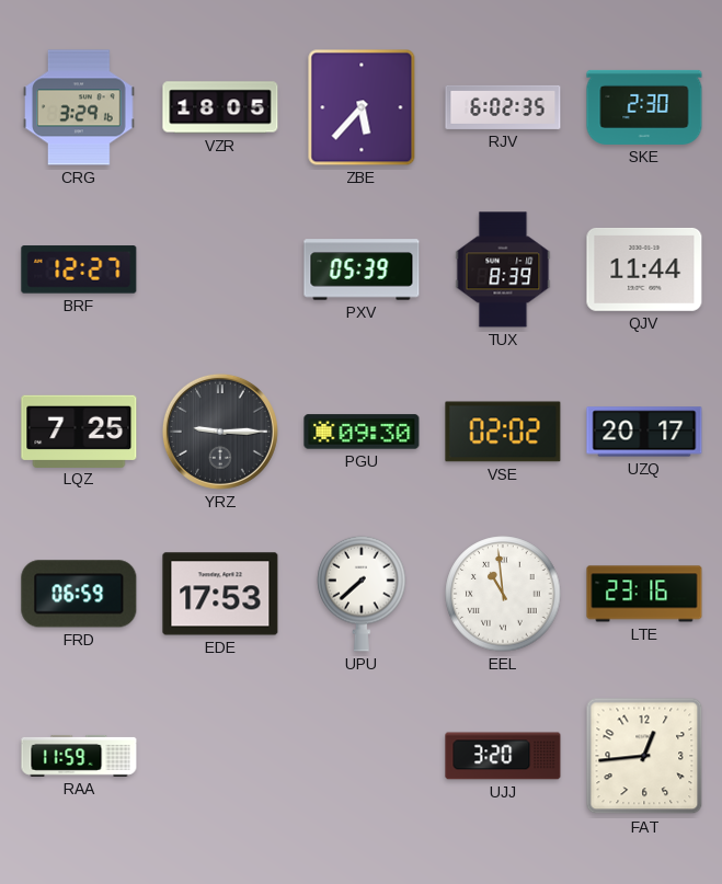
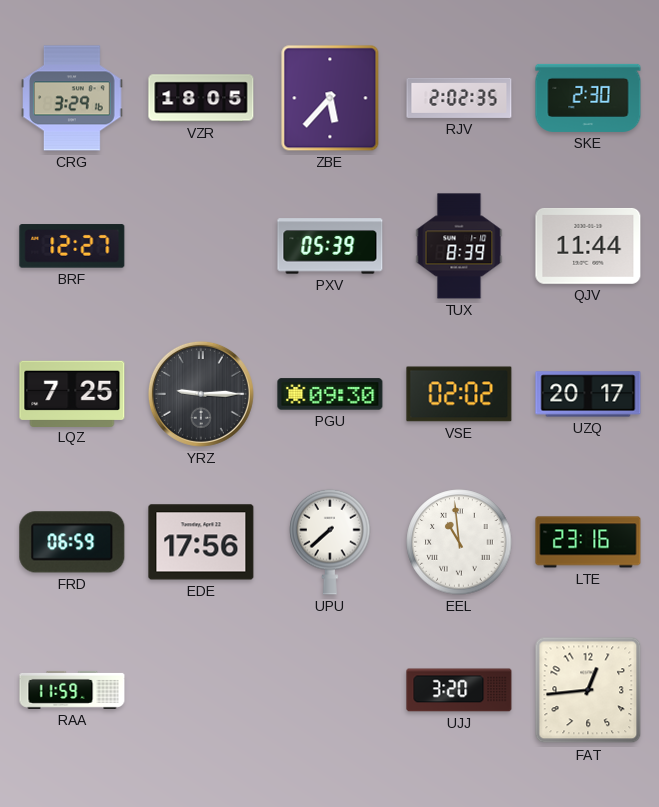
RJV: 6:02 -> 2:02 (459, 98)
EDE: 17:53 -> 17:56 (201, 542)
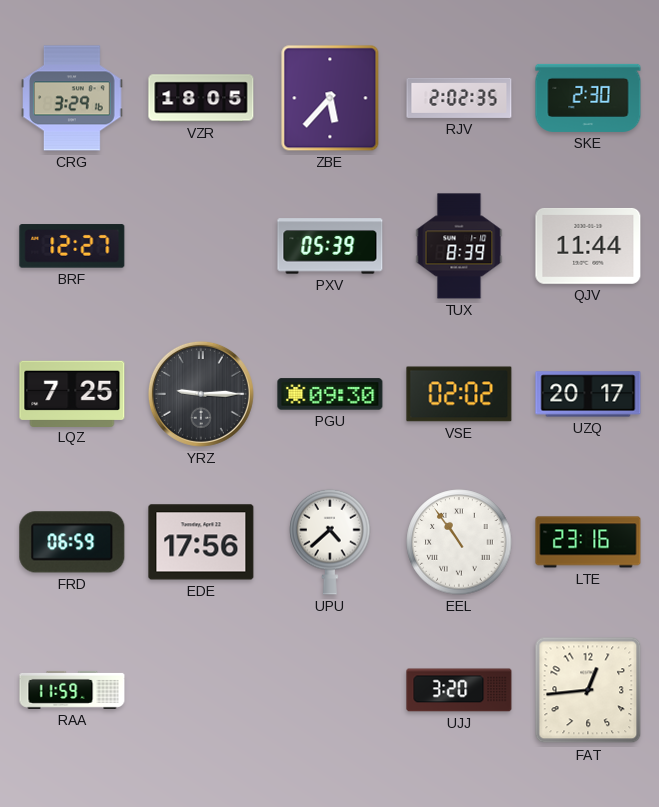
UPU: 7:38 -> 4:38 (330, 542)
EEL: 10:59 -> 10:54 (459, 542)
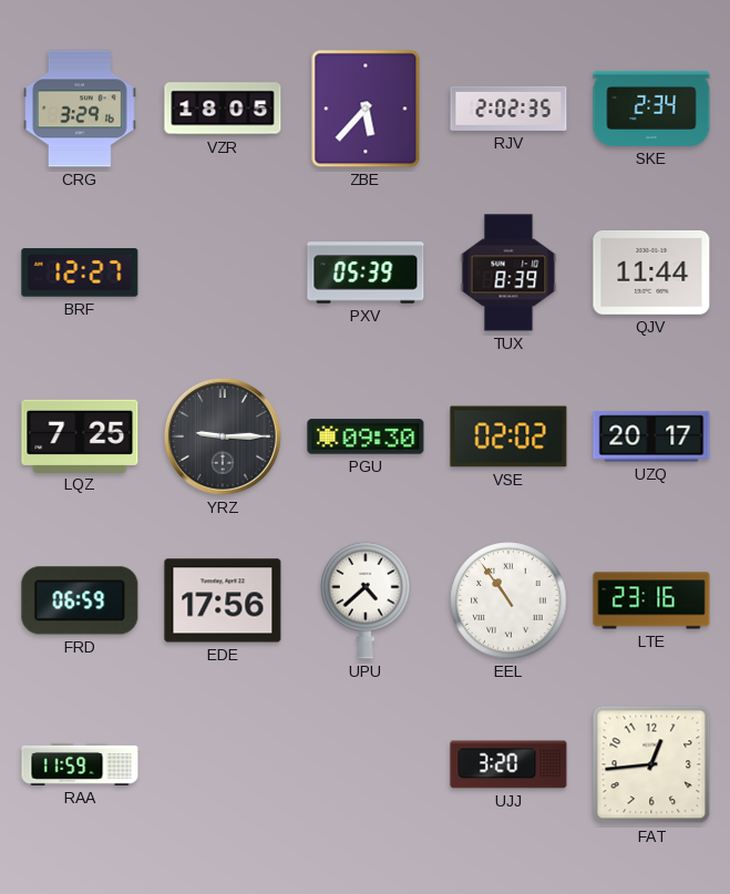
SKE: 2:30 -> 2:34 (651, 109)
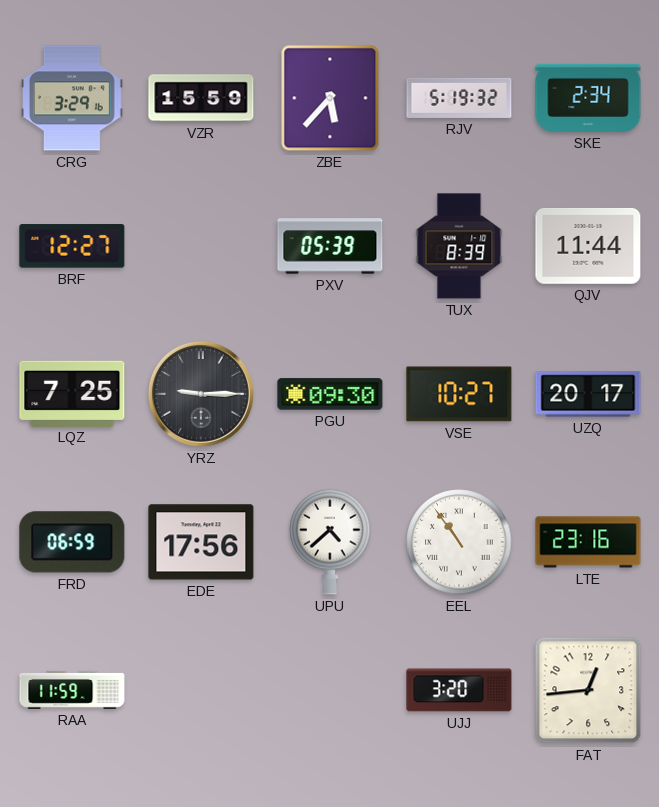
VZR: 18:05 -> 15:59 (201, 98)
RJV: 2:02 -> 5:19 (459, 98)
VSE: 02:02 -> 10:27 (459, 394)
